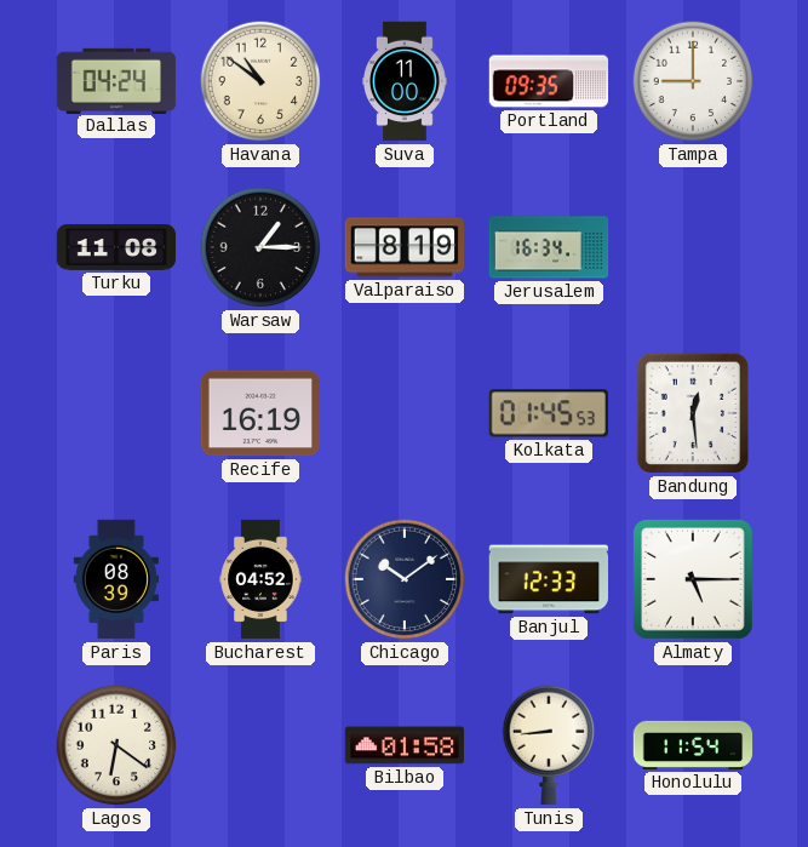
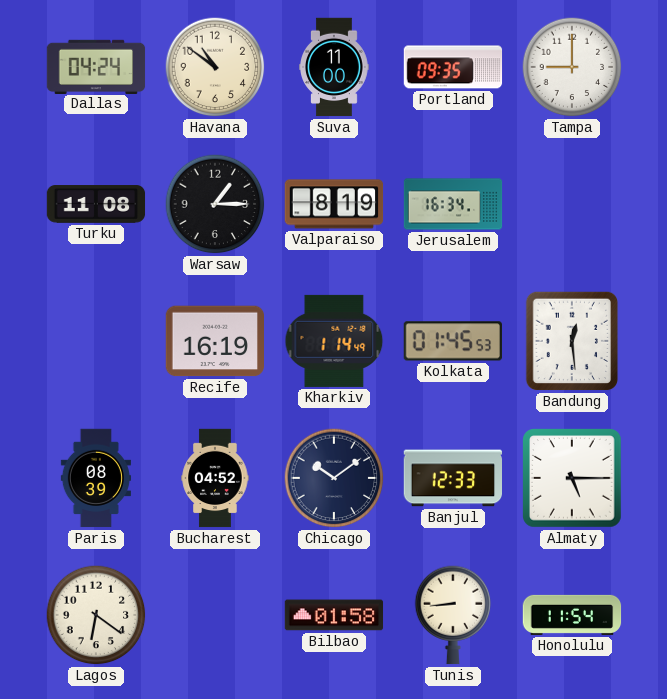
Kharkiv: none -> 1:14 (334, 341)
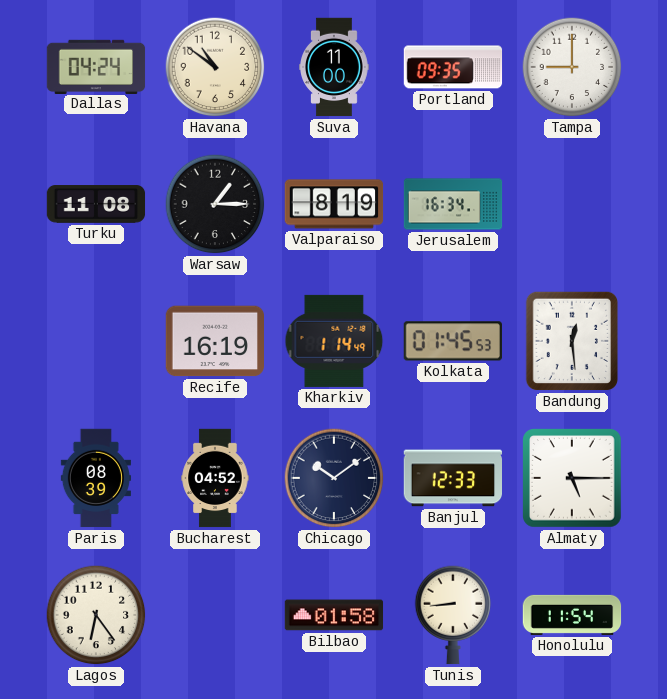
Lagos: 6:21 -> 6:24 (96, 615)
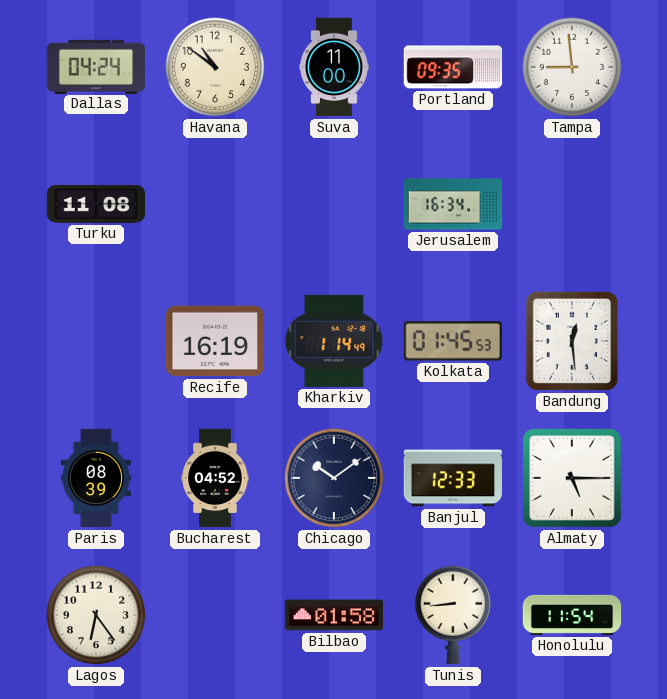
Tampa: 9:00 -> 8:59 (572, 67)
Warsaw: 1:15 -> none (215, 204)
Valparaiso: 8:19 -> none (334, 204)
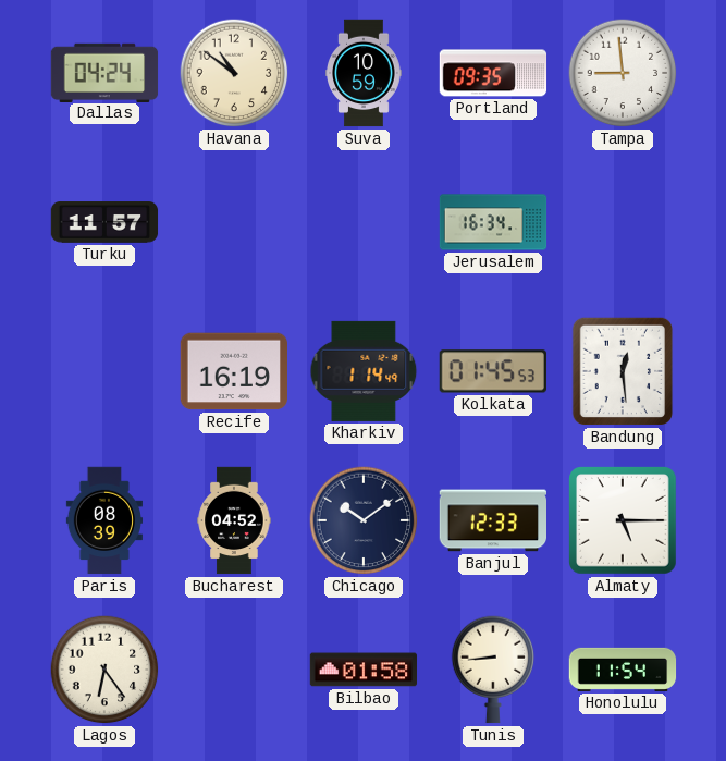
Suva: 11:00 -> 10:59 (364, 73)
Turku: 11:08 -> 11:57 (104, 222)
